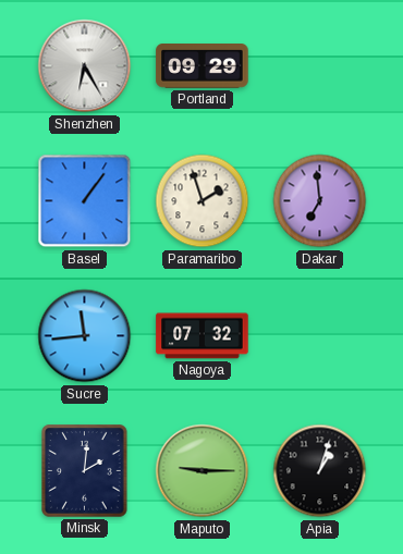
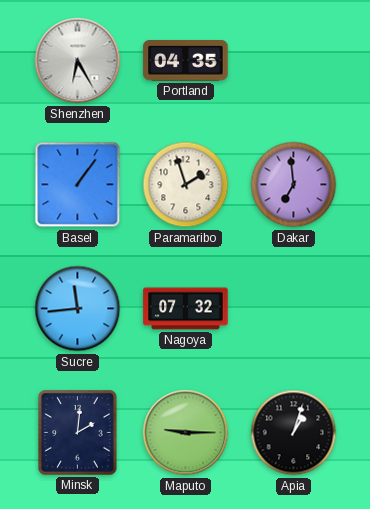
Portland: 09:29 -> 04:35 (186, 61)
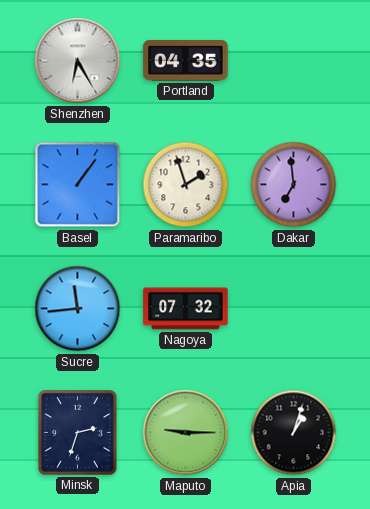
Minsk: 2:01 -> 2:33 (78, 433)
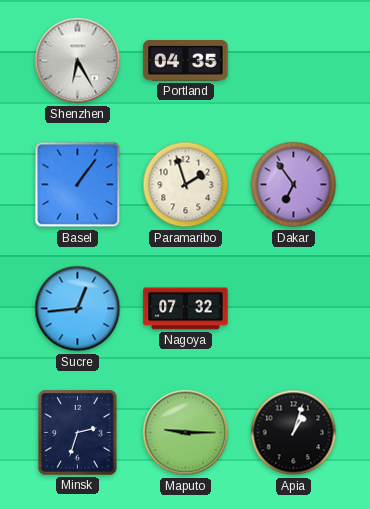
Dakar: 6:59 -> 6:54 (294, 185)
Sucre: 11:44 -> 12:44 (78, 309)
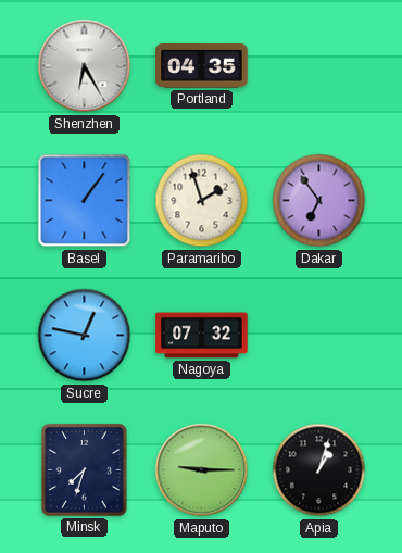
Sucre: 12:44 -> 12:47 (85, 336)
Minsk: 2:33 -> 7:33 (85, 470)
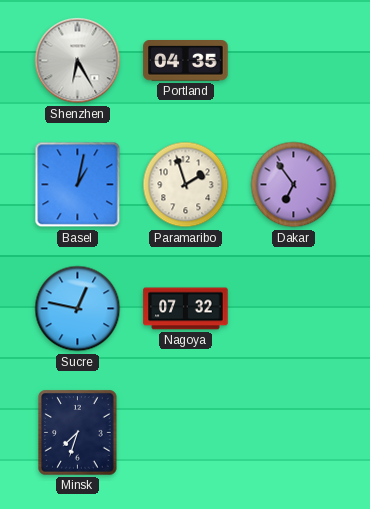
Basel: 1:06 -> 1:02 (78, 185)
Maputo: 9:15 -> none (202, 470)
Apia: 1:03 -> none (319, 470)
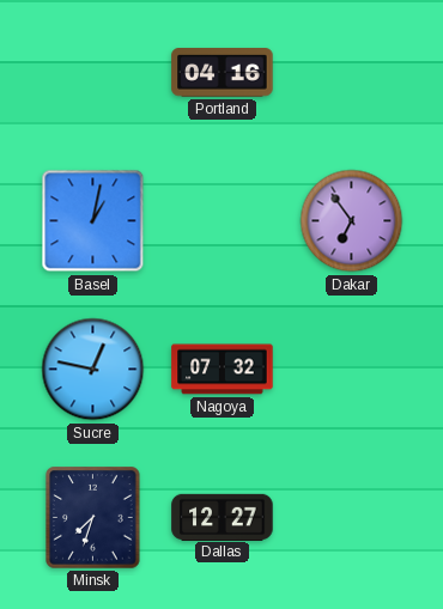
Shenzhen: 6:25 -> none (78, 61)
Portland: 04:35 -> 04:16 (223, 73)
Paramaribo: 1:57 -> none (186, 185)
Dallas: none -> 12:27 (223, 517)
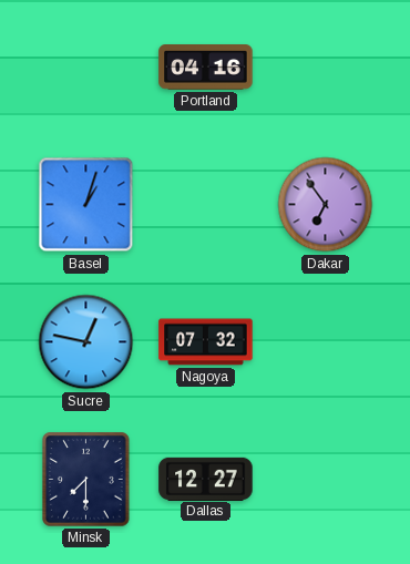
Basel: 1:02 -> 1:03 (86, 205)
Minsk: 7:33 -> 7:30 (86, 480)
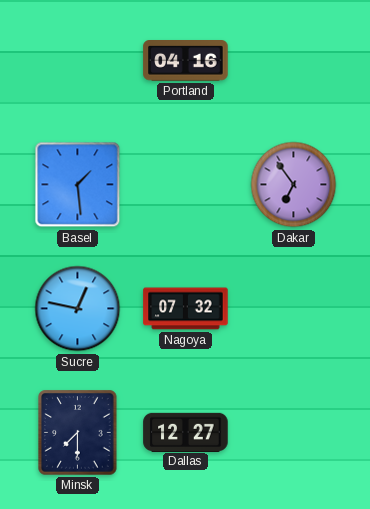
Basel: 1:03 -> 1:29 (78, 185)
